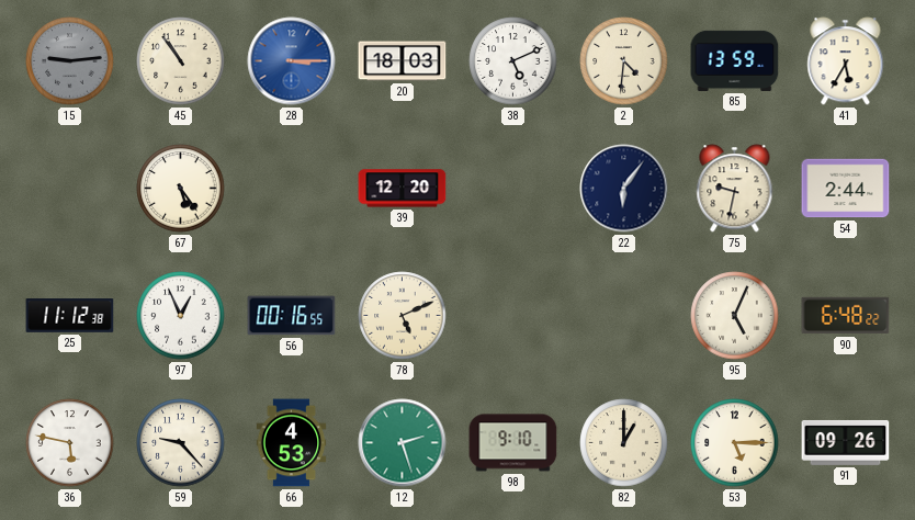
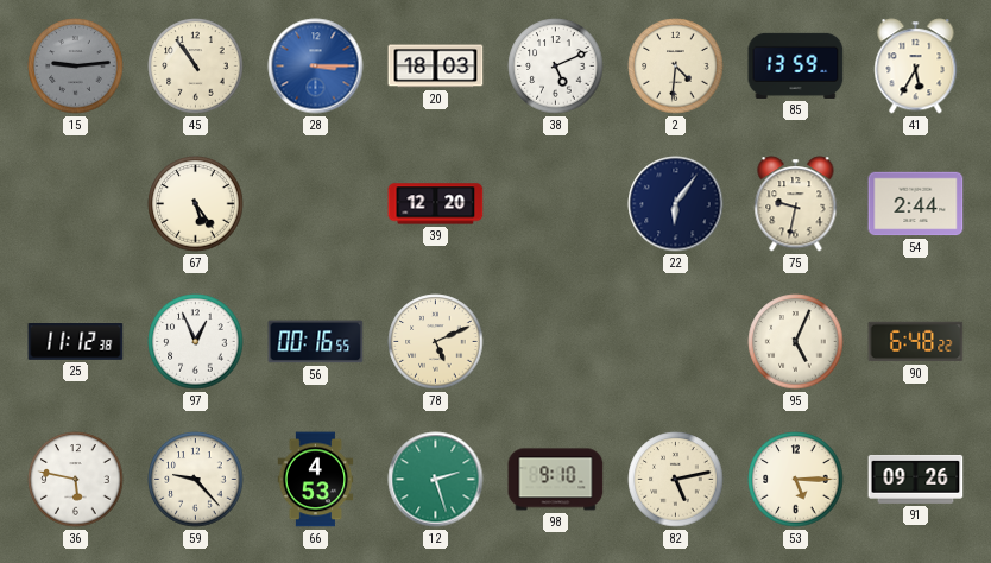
82: 1:00 -> 5:13 (676, 480)
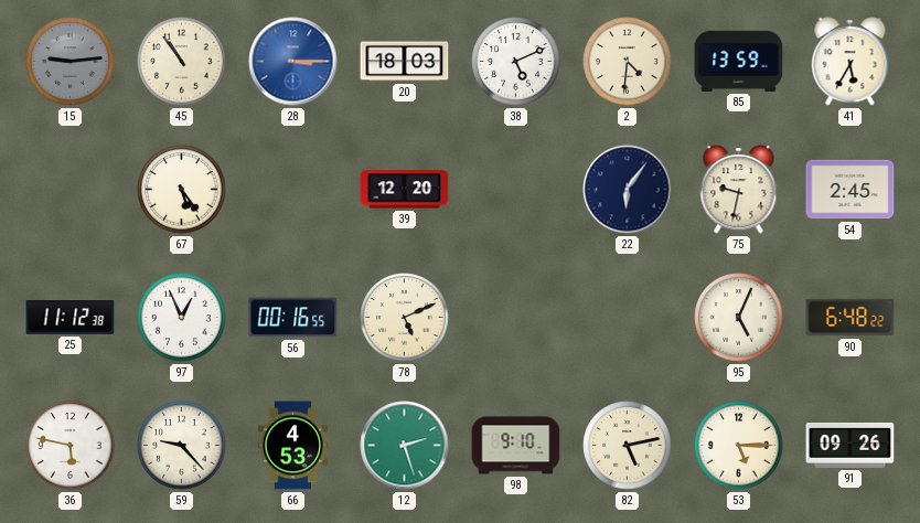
54: 2:44 -> 2:45 (851, 190)
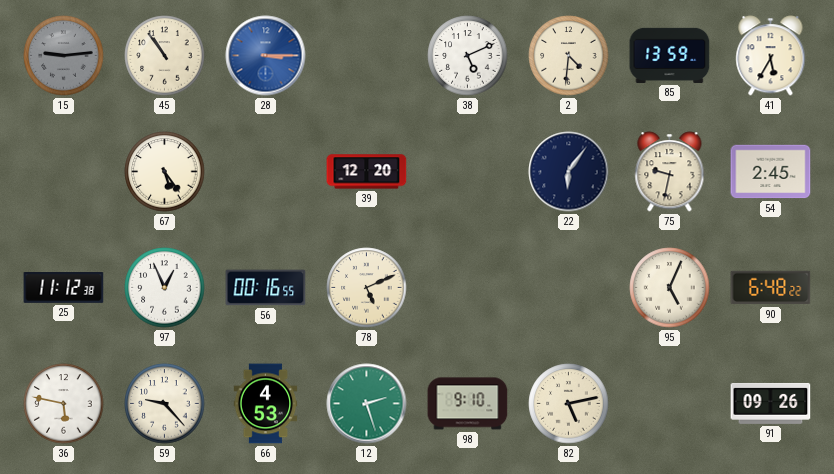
20: 18:03 -> none (405, 62)
53: 5:15 -> none (739, 446)
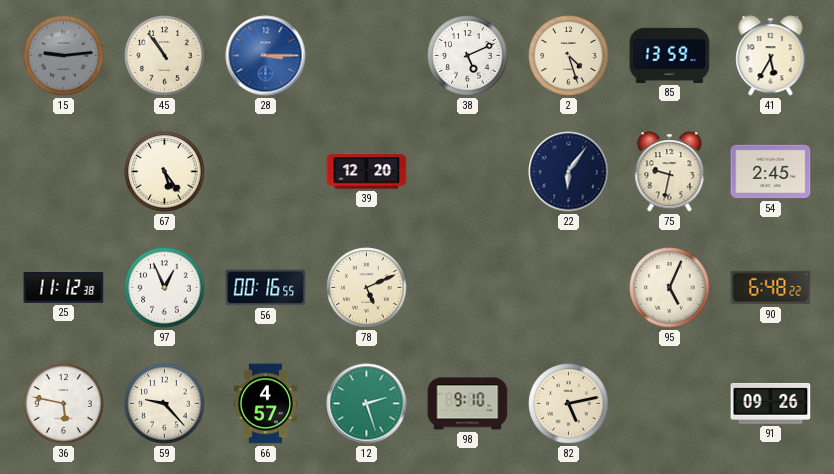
2: 4:31 -> 4:27 (569, 56)
66: 4:53 -> 4:57 (266, 404)
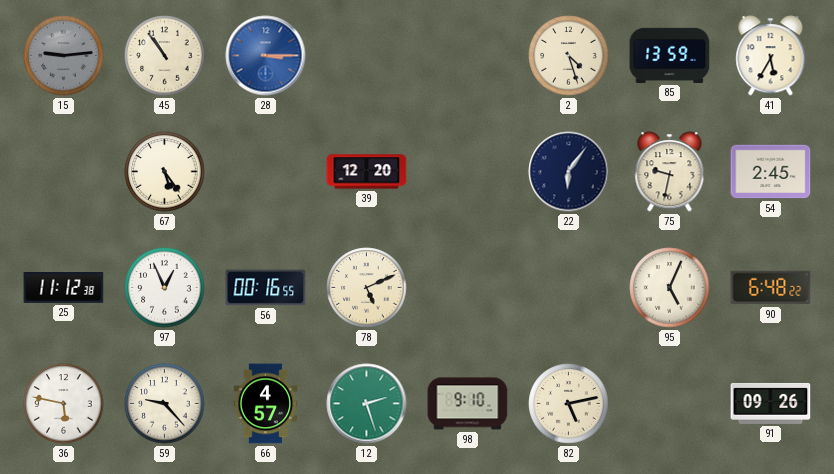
38: 5:11 -> none (468, 56)
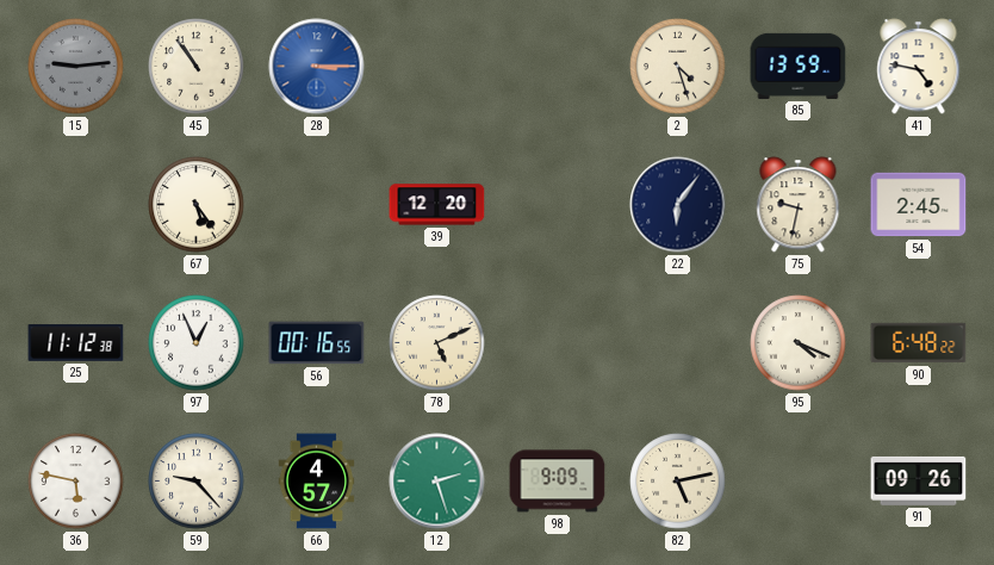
41: 5:35 -> 4:47 (919, 67)
95: 5:04 -> 4:19 (799, 343)
98: 9:10 -> 9:09 (558, 482)
